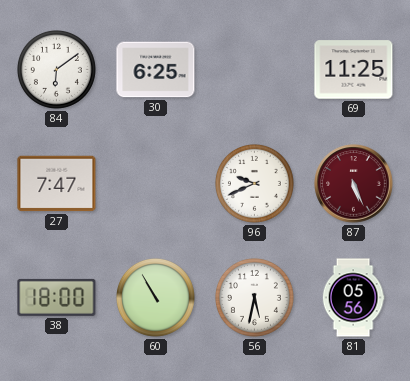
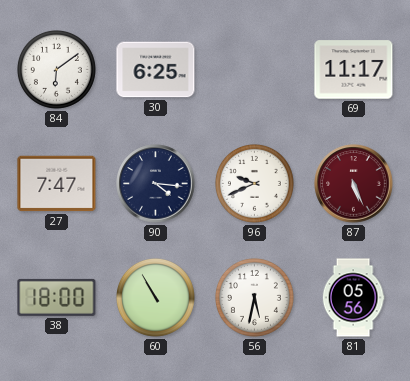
69: 11:25 -> 11:17 (354, 70)
90: none -> 4:16 (156, 184)
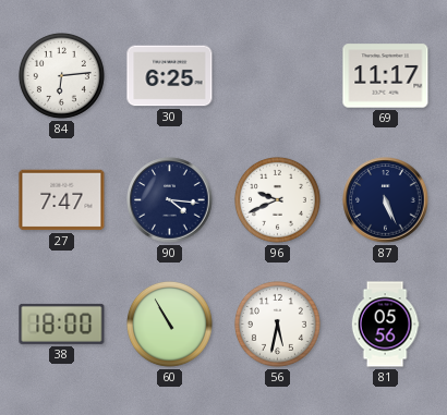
84: 6:09 -> 6:14 (61, 75)
87 dial: burgundy -> navy (386, 200)
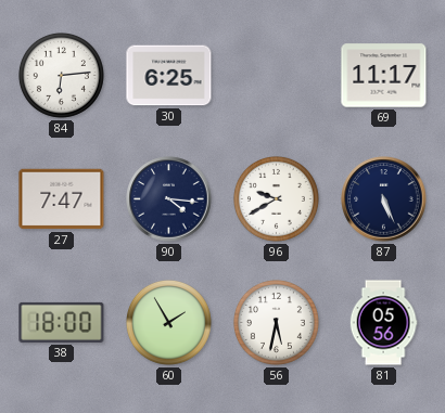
96: 9:41 -> 9:40 (276, 198)
60: 10:55 -> 1:55 (168, 322)
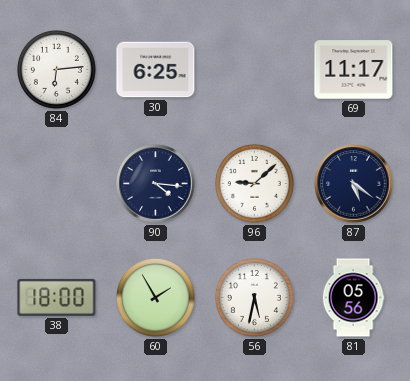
27: 7:47 -> none (62, 199)
96: 9:40 -> 9:08 (254, 183)
87: 5:26 -> 5:21 (354, 184)
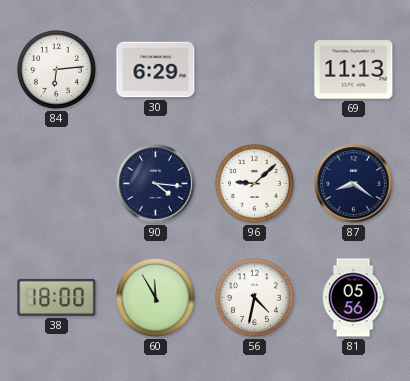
30: 6:25 -> 6:29 (156, 70)
69: 11:17 -> 11:13 (354, 70)
87: 5:21 -> 8:21 (354, 184)
60: 1:55 -> 11:55 (155, 297)
56: 5:32 -> 4:32 (254, 297)
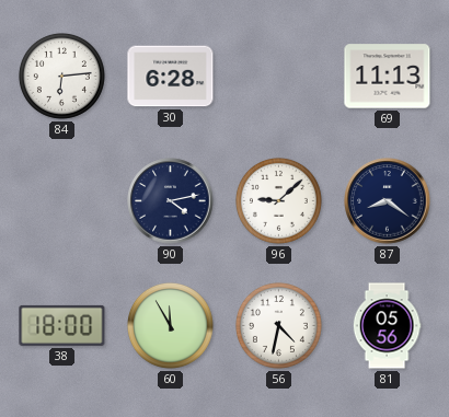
30: 6:29 -> 6:28 (171, 77)
90: 4:16 -> 4:13 (171, 201)
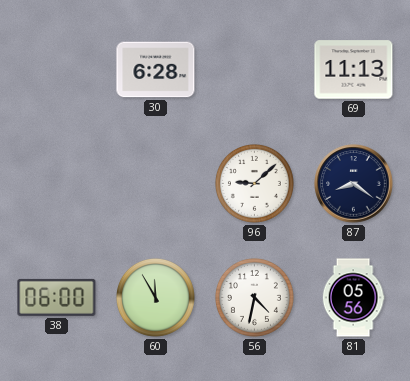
84: 6:14 -> none (61, 76)
90: 4:13 -> none (171, 201)
38: 18:00 -> 06:00 (57, 297)
